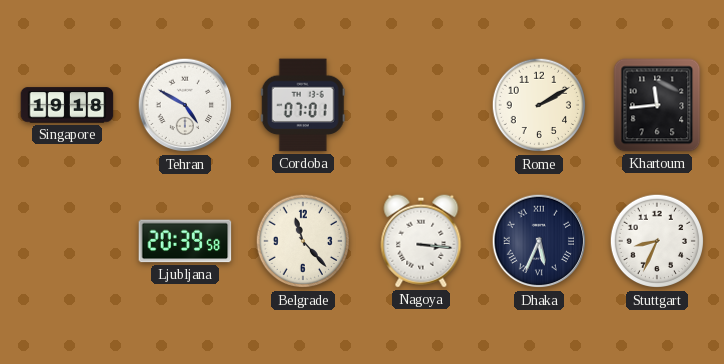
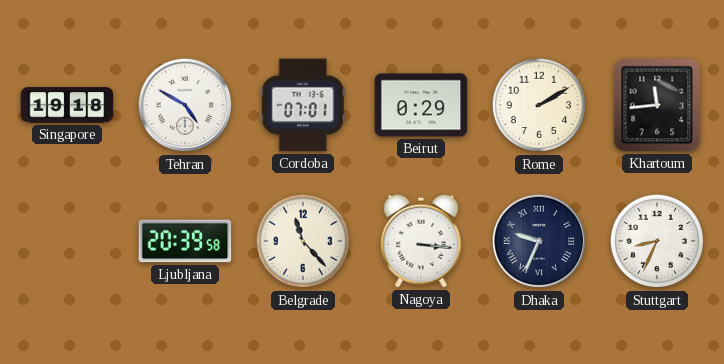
Beirut: none -> 0:29 (421, 105)
Dhaka: 5:34 -> 9:34 (539, 241)
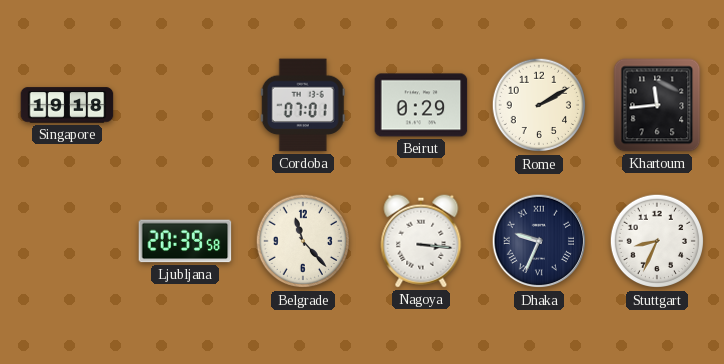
Tehran: 4:50 -> none (185, 105)
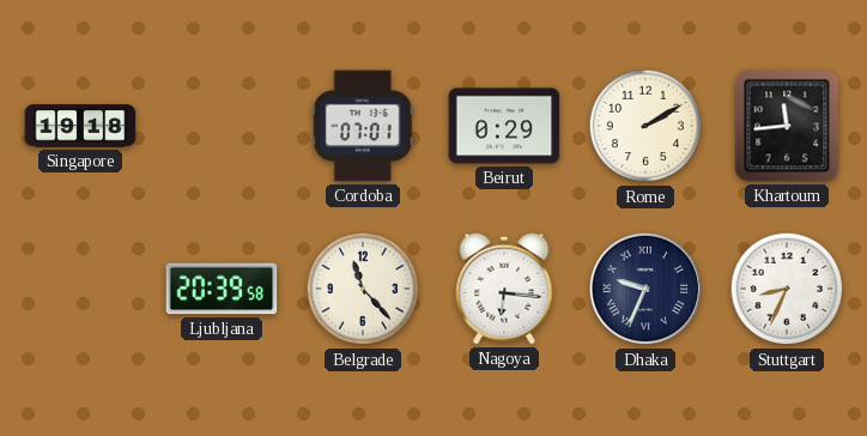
Nagoya: 3:16 -> 6:16 (504, 289)
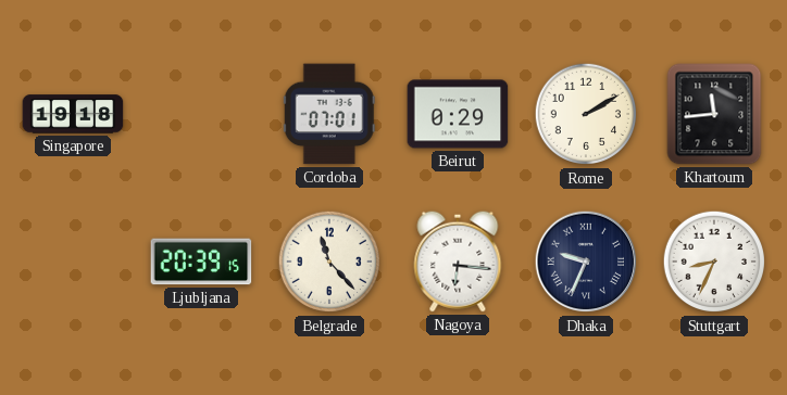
Ljubljana: 20:39:58 -> 20:39:15 (201, 262)
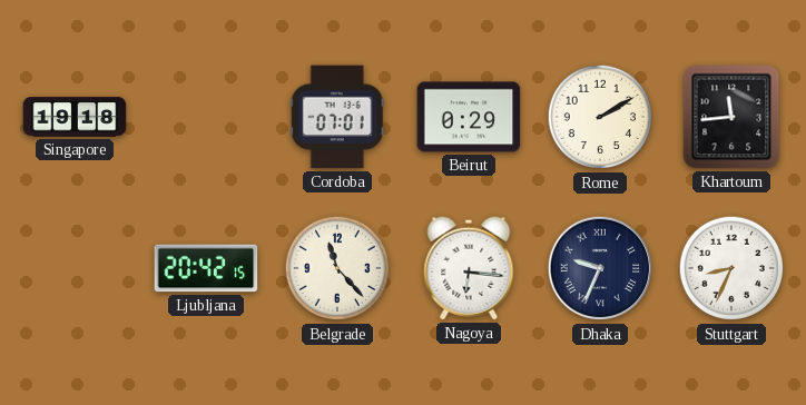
Ljubljana: 20:39 -> 20:42 (206, 268)
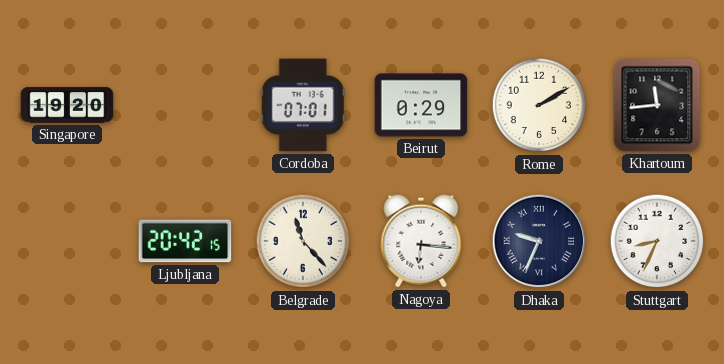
Singapore: 19:18 -> 19:20 (67, 105)
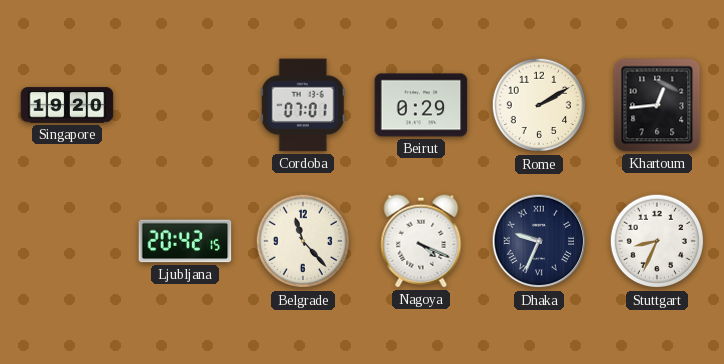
Khartoum: 11:44 -> 12:44 (657, 105)
Nagoya: 6:16 -> 4:19 (421, 241)
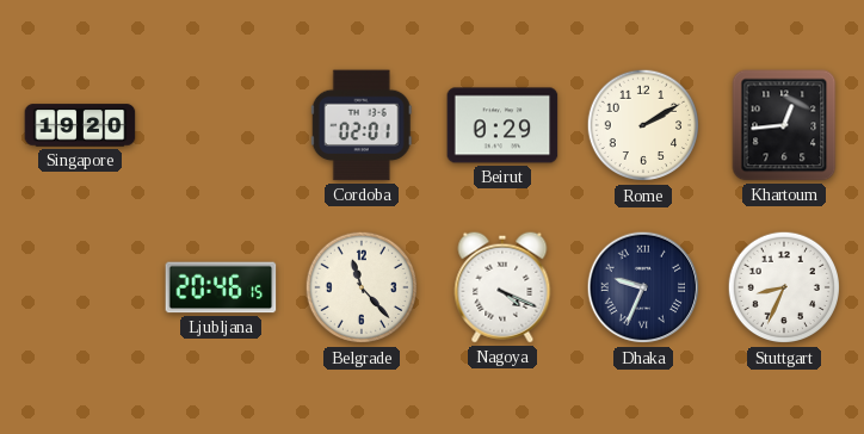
Cordoba: 07:01 -> 02:01 (362, 125)
Ljubljana: 20:42 -> 20:46 (221, 287)
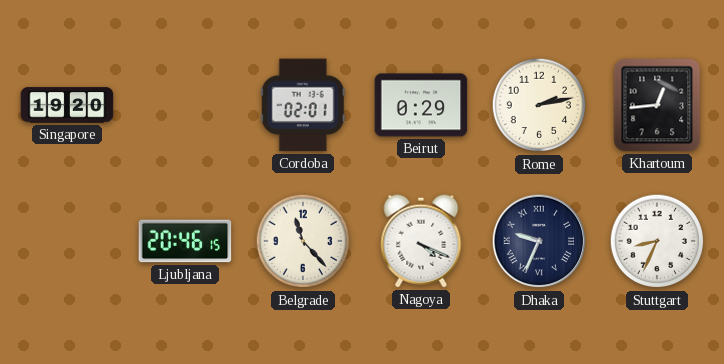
Rome: 2:10 -> 2:13 (539, 105)
